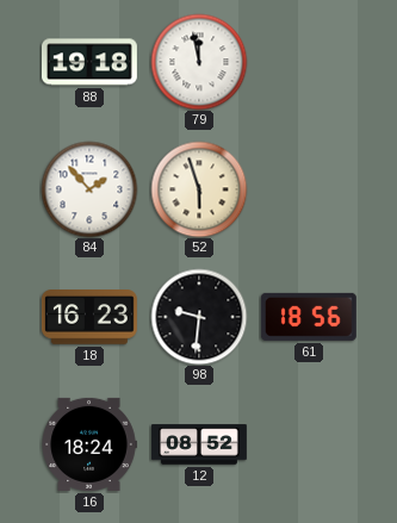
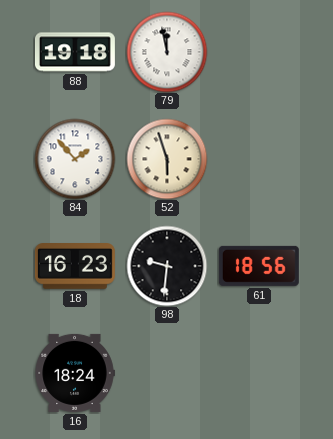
12: 08:52 -> none (199, 444)
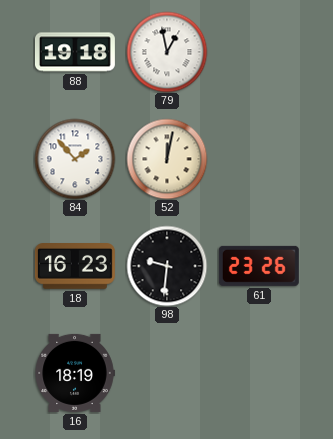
79: 11:58 -> 12:58 (167, 52)
52: 5:57 -> 12:02 (167, 159)
61: 18:56 -> 23:26 (259, 266)
16: 18:24 -> 18:19 (75, 373)
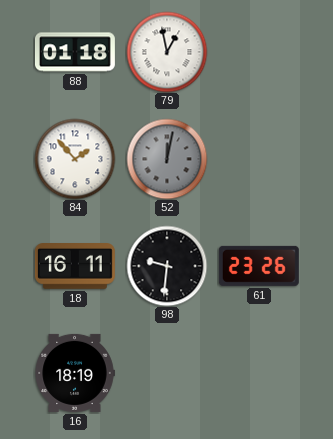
88: 19:18 -> 01:18 (75, 52)
52 dial: cream -> grey (167, 159)
18: 16:23 -> 16:11 (75, 267)
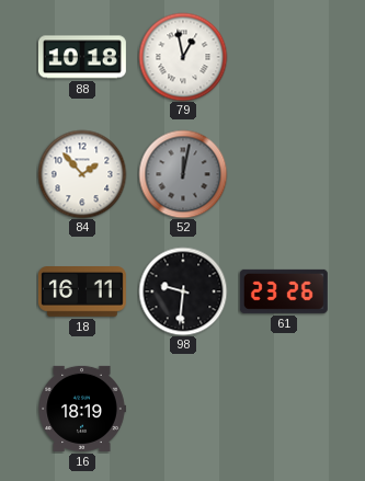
88: 01:18 -> 10:18 (82, 57)
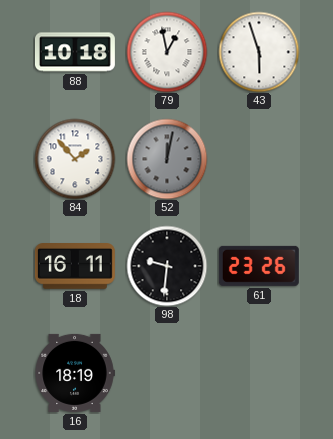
43: none -> 5:57 (259, 52)
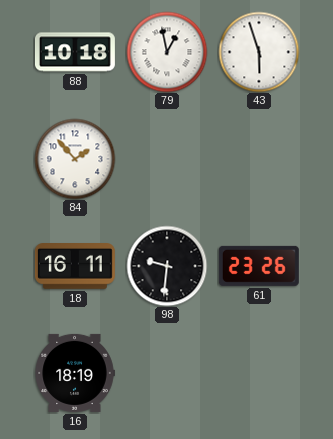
52: 12:02 -> none (167, 159)
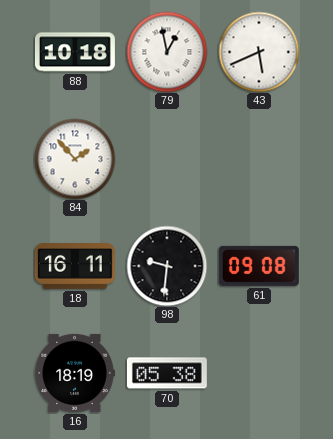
43: 5:57 -> 5:41 (259, 52)
61: 23:26 -> 09:08 (259, 266)
70: none -> 05:38 (167, 373)
